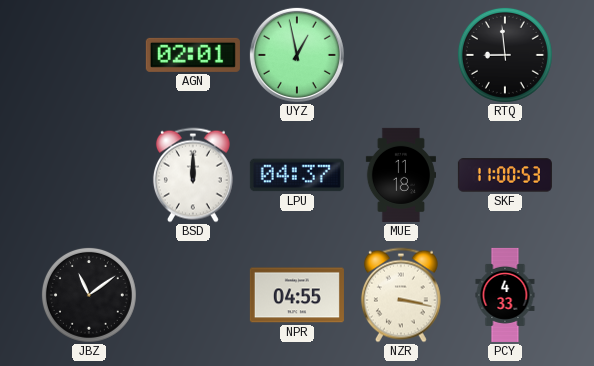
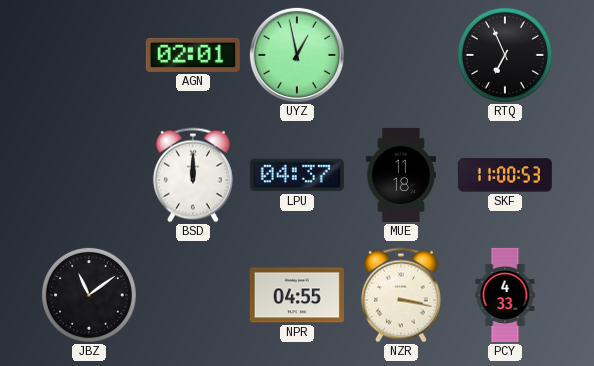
RTQ: 8:59 -> 6:56 (505, 55)
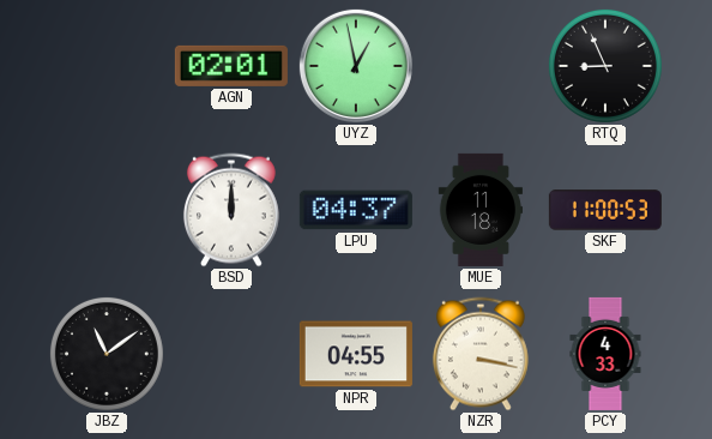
RTQ: 6:56 -> 8:56 (605, 66)
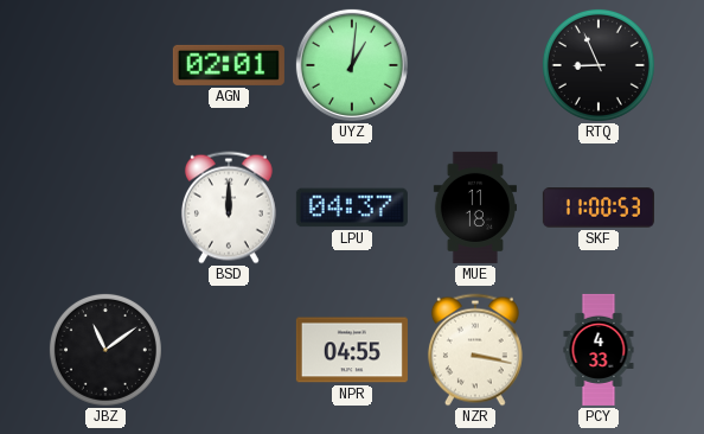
UYZ: 12:58 -> 1:01 (352, 65)
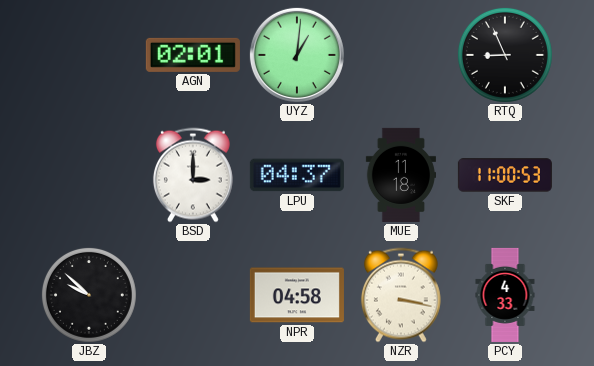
BSD: 12:00 -> 3:00 (193, 175)
JBZ: 11:09 -> 9:52 (89, 295)
NPR: 04:55 -> 04:58 (297, 295)
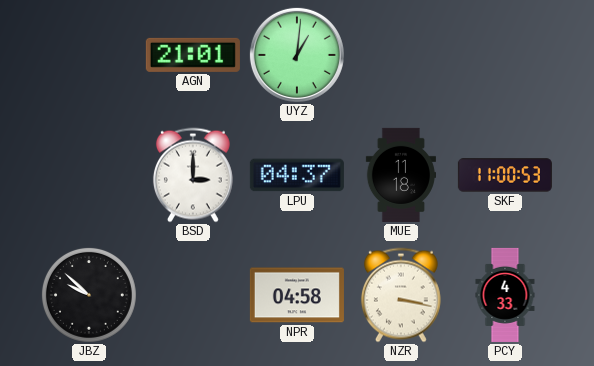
AGN: 02:01 -> 21:01 (193, 55)
RTQ: 8:56 -> none (505, 55)
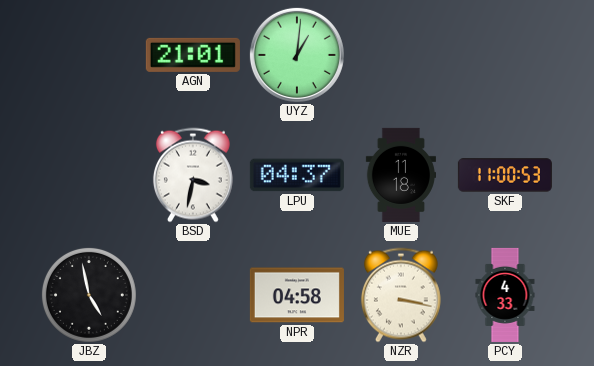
BSD: 3:00 -> 3:32 (193, 175)
JBZ: 9:52 -> 4:58 (89, 295)
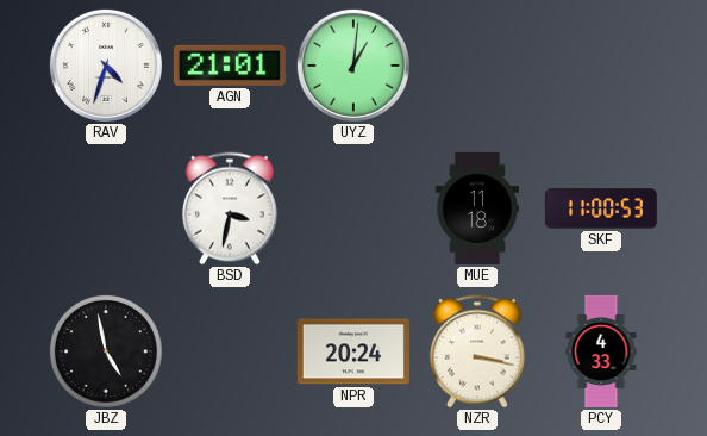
RAV: none -> 4:33 (106, 66)
LPU: 04:37 -> none (297, 175)
NPR: 04:58 -> 20:24 (353, 351)
